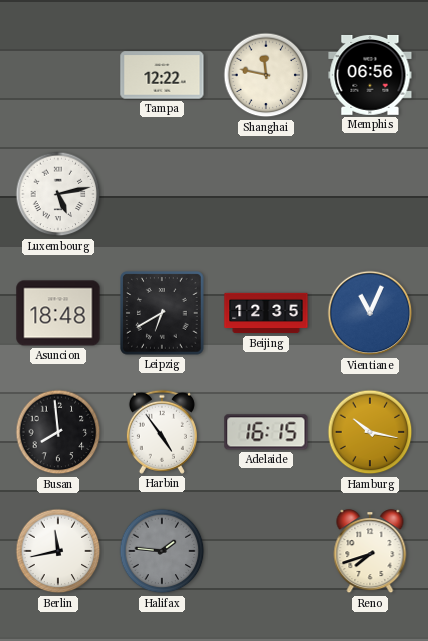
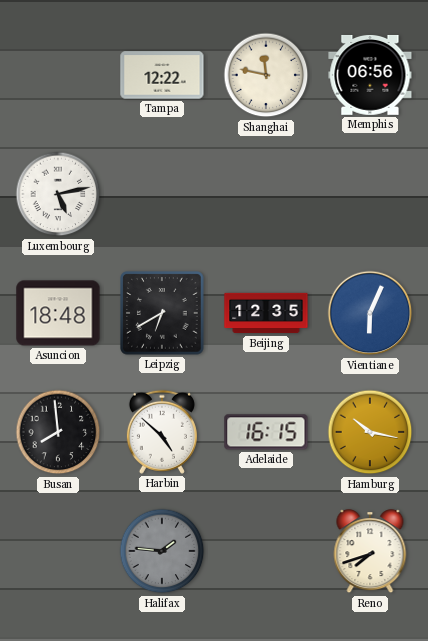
Vientiane: 11:04 -> 6:04 (370, 313)
Harbin: 4:54 -> 4:52 (162, 432)
Berlin: 11:43 -> none (58, 551)
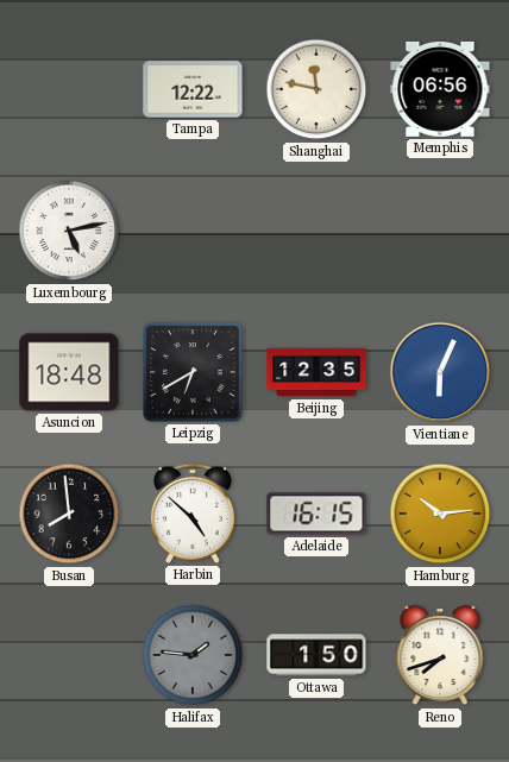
Hamburg: 10:17 -> 10:14 (440, 514)
Ottawa: none -> 1:50 (316, 655)
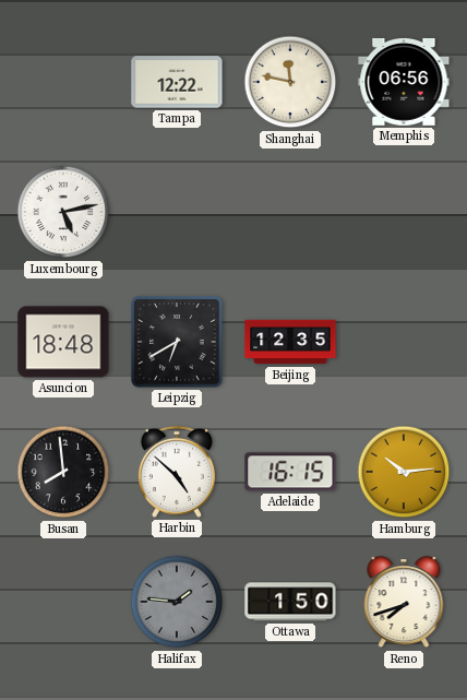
Vientiane: 6:04 -> none (440, 372)
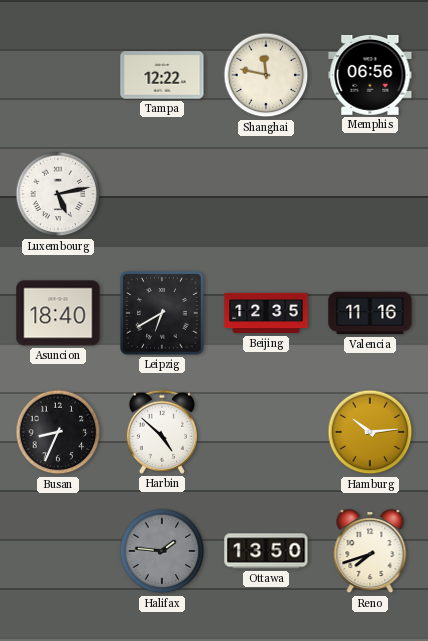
Asuncion: 18:48 -> 18:40 (58, 313)
Valencia: none -> 11:16 (370, 313)
Busan: 7:59 -> 8:34 (58, 432)
Adelaide: 16:15 -> none (290, 472)
Ottawa: 1:50 -> 13:50 (266, 551)
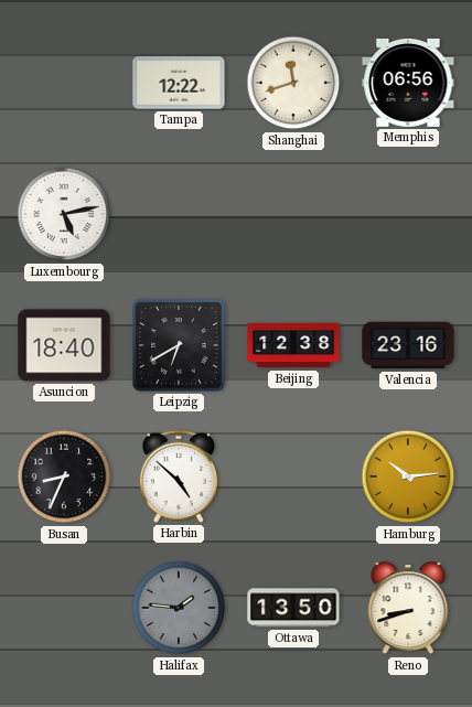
Shanghai: 11:47 -> 11:42 (293, 83)
Beijing: 12:35 -> 12:38 (293, 345)
Valencia: 11:16 -> 23:16 (408, 345)
Reno: 7:42 -> 8:42 (408, 609)
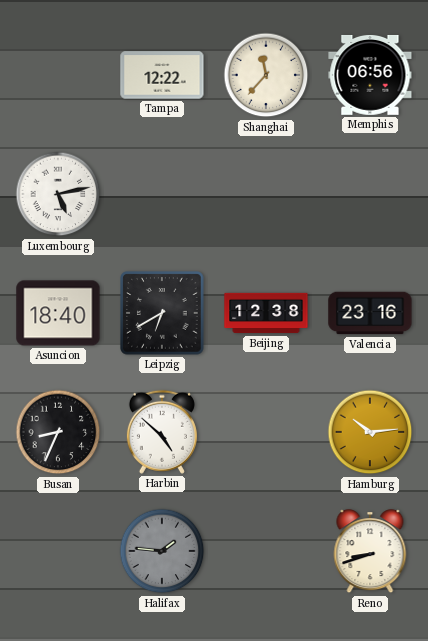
Shanghai: 11:42 -> 11:37 (266, 75)
Ottawa: 13:50 -> none (293, 608)
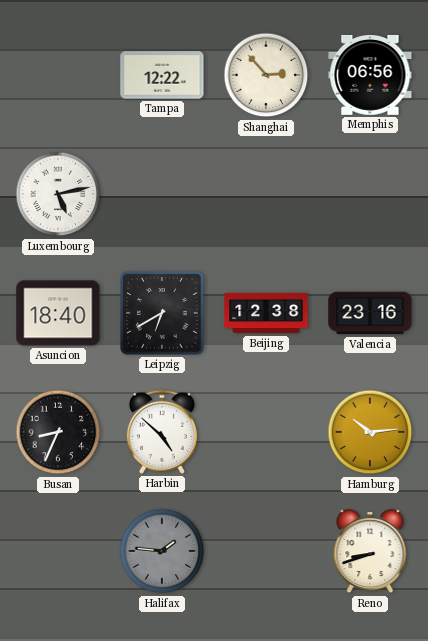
Shanghai: 11:37 -> 2:53 (266, 75)
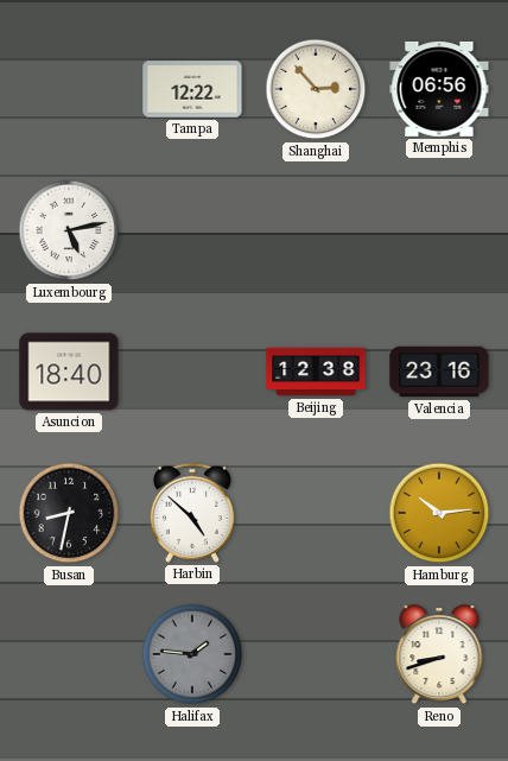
Leipzig: 6:40 -> none (162, 313)
Busan: 8:34 -> 8:32 (69, 513)
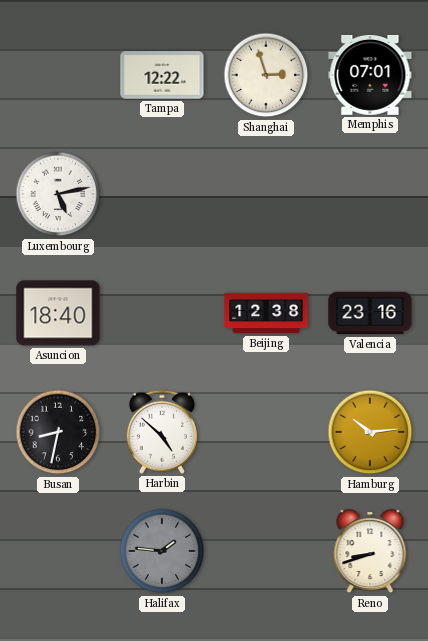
Shanghai: 2:53 -> 2:57 (266, 75)
Memphis: 06:56 -> 07:01 (370, 75)
